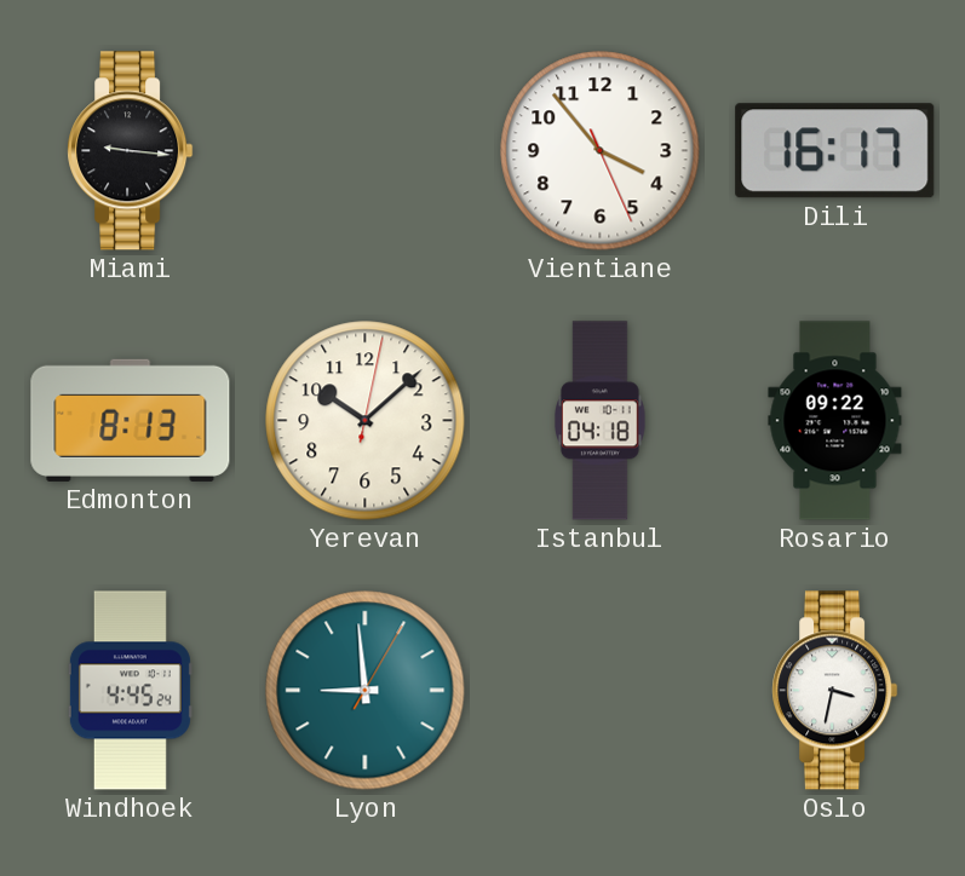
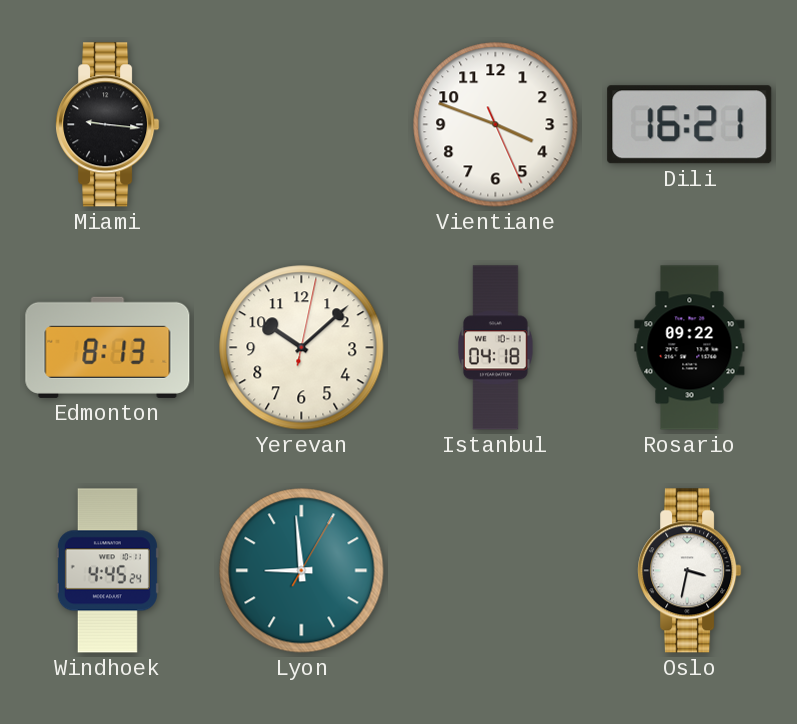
Vientiane: 3:53 -> 3:48 (496, 125)
Dili: 16:17 -> 16:21 (690, 125)
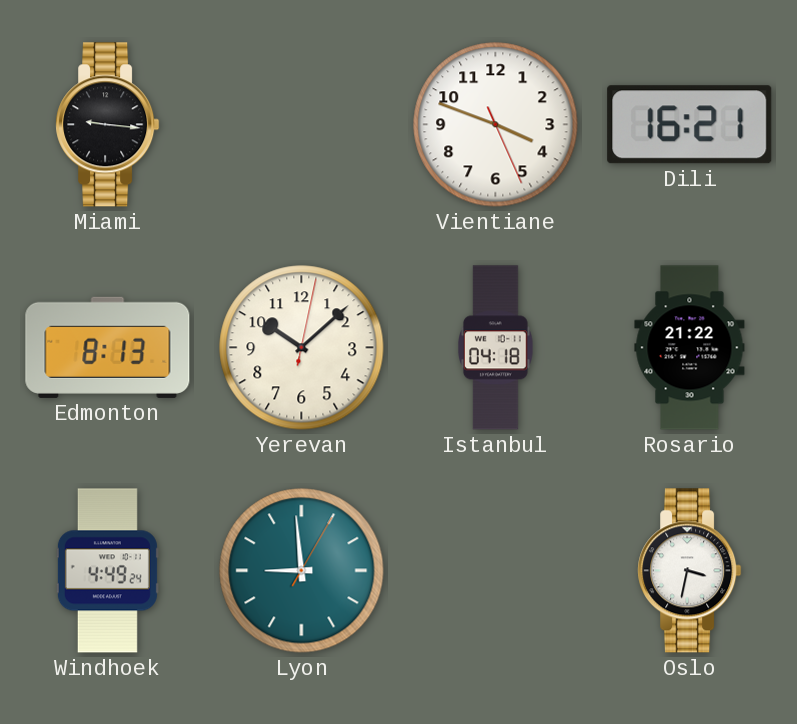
Rosario: 09:22 -> 21:22 (690, 348)
Windhoek: 4:45 -> 4:49 (107, 571)
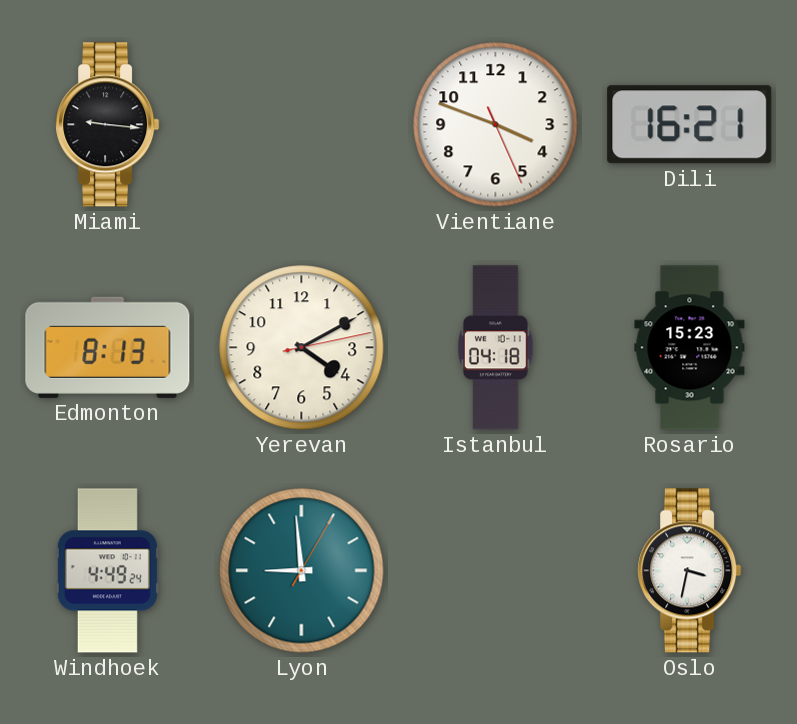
Yerevan: 10:08 -> 4:10 (302, 348)
Rosario: 21:22 -> 15:23 (690, 348)
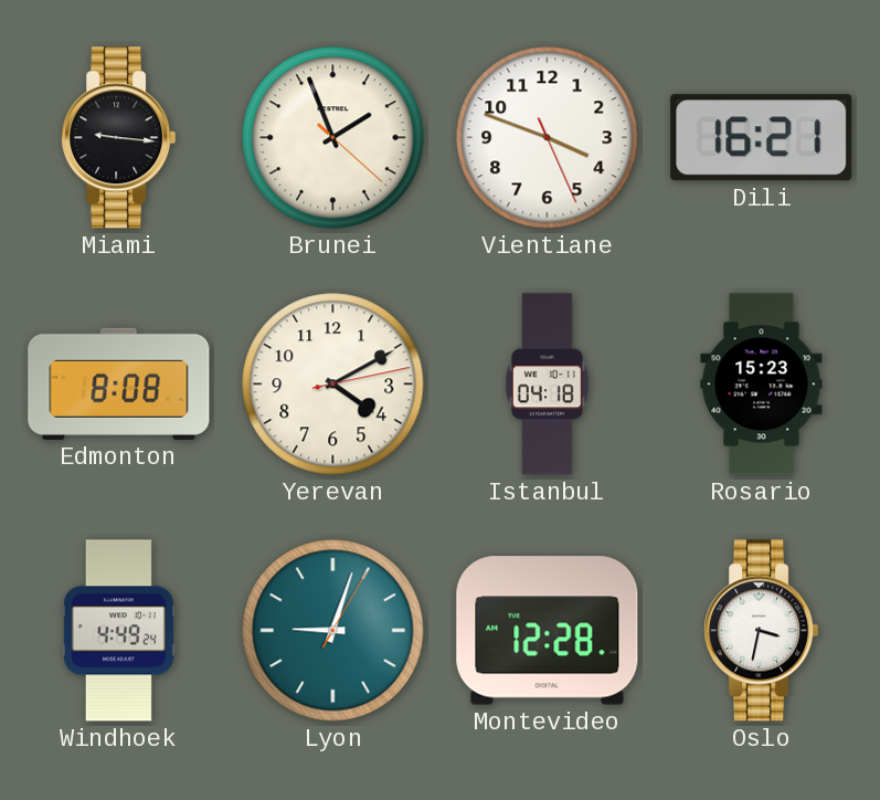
Brunei: none -> 1:56 (333, 138)
Edmonton: 8:13 -> 8:08 (119, 383)
Lyon: 8:59 -> 9:03 (333, 631)
Montevideo: none -> 12:28 (548, 631)
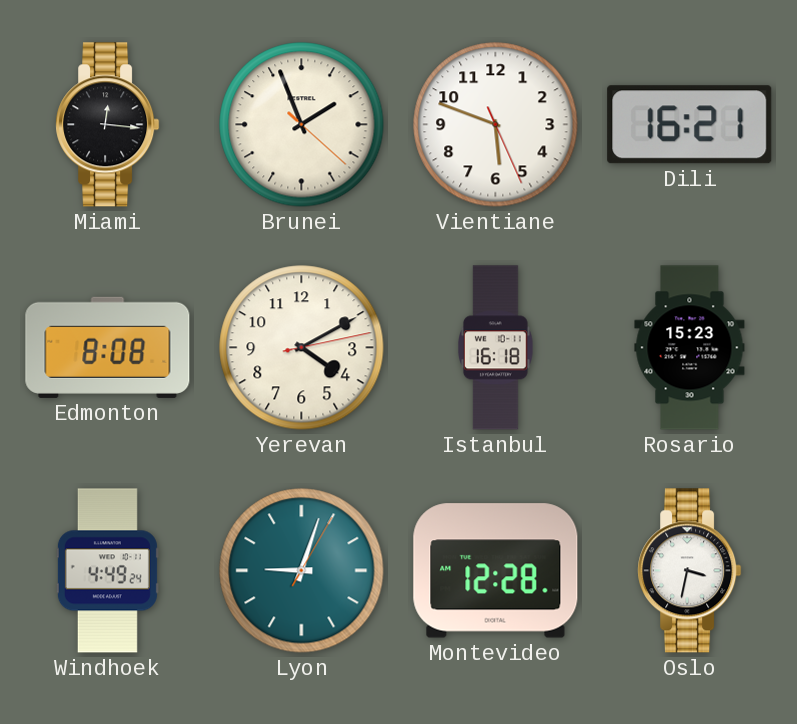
Miami: 9:16 -> 12:16 (108, 125)
Vientiane: 3:48 -> 5:48 (496, 125)
Istanbul: 04:18 -> 16:18 (496, 348)
